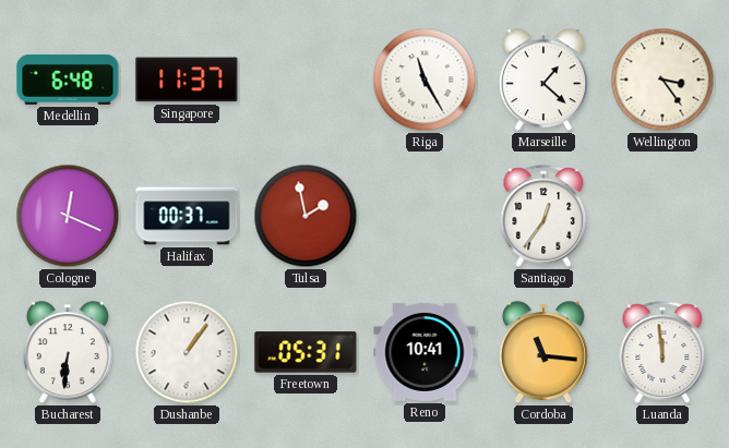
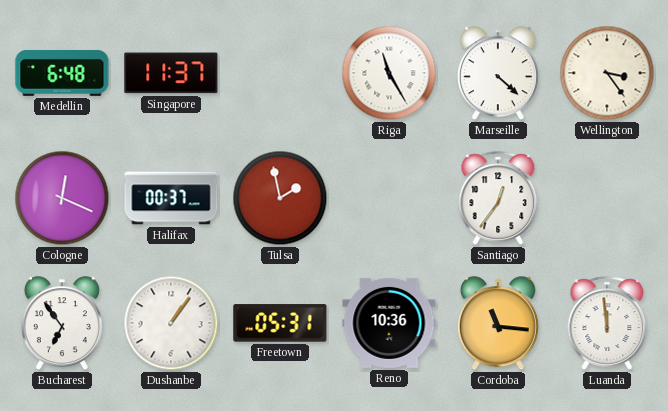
Marseille: 1:22 -> 4:22 (498, 74)
Bucharest: 6:31 -> 6:54 (62, 324)
Reno: 10:41 -> 10:36 (389, 323)
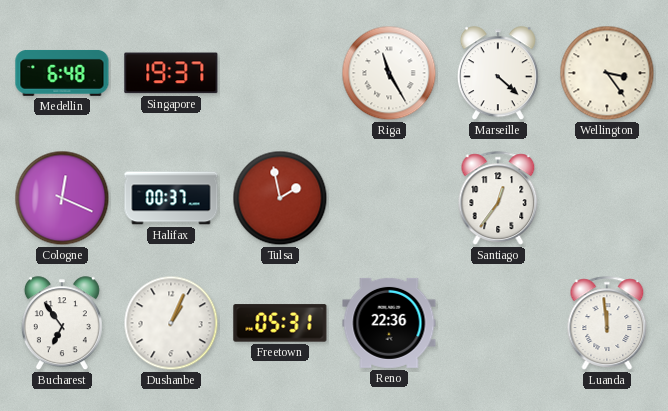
Singapore: 11:37 -> 19:37 (171, 73)
Dushanbe: 1:06 -> 1:04 (171, 323)
Reno: 10:36 -> 22:36 (389, 323)
Cordoba: 11:16 -> none (498, 324)
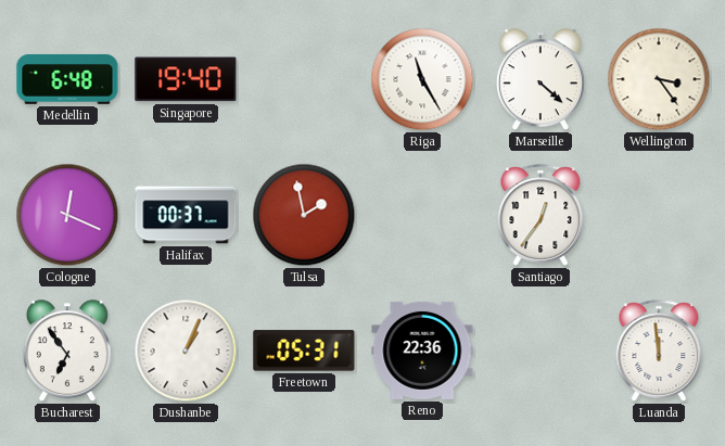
Singapore: 19:37 -> 19:40 (186, 79)
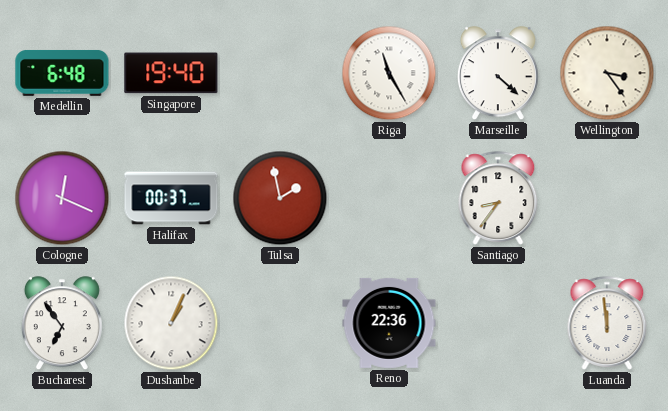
Santiago: 12:36 -> 8:36 (498, 198)
Freetown: 05:31 -> none (304, 351)
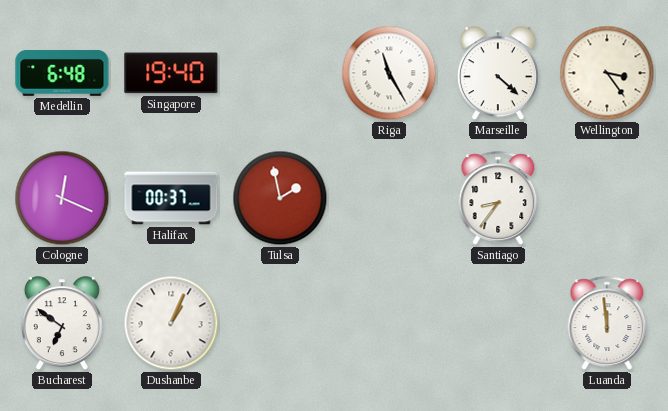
Bucharest: 6:54 -> 6:51 (62, 324)
Reno: 22:36 -> none (389, 323)
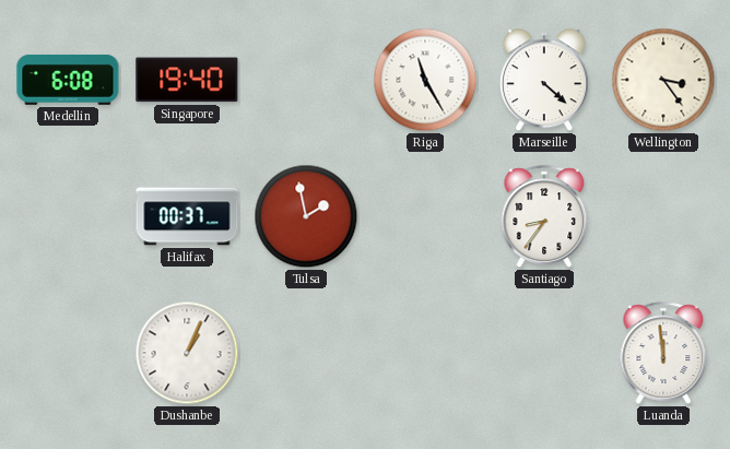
Medellin: 6:48 -> 6:08 (68, 80)
Cologne: 12:19 -> none (62, 198)
Bucharest: 6:51 -> none (62, 324)
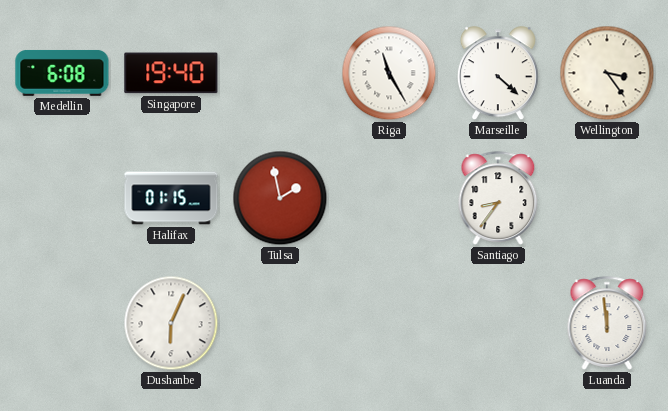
Halifax: 00:37 -> 01:15 (171, 198)
Dushanbe: 1:04 -> 6:04 (171, 323)
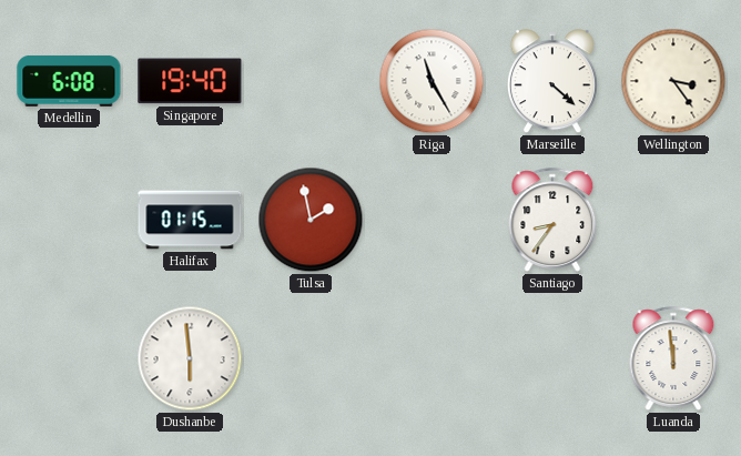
Dushanbe: 6:04 -> 5:59 (190, 358)
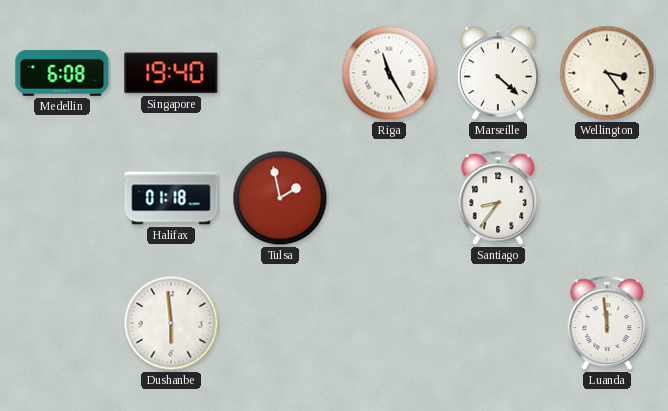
Halifax: 01:15 -> 01:18 (171, 198)
